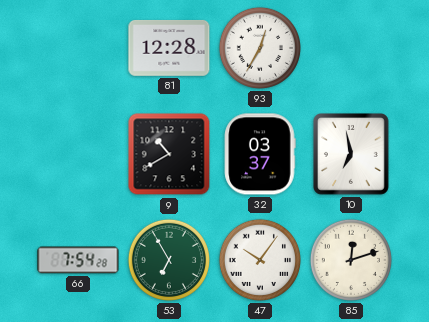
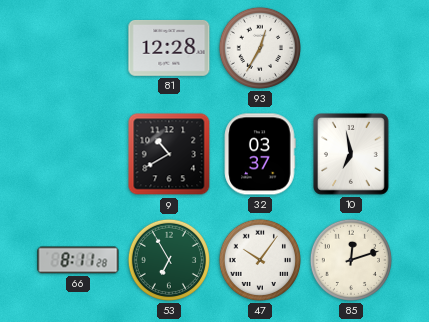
66: 7:54 -> 8:11 (78, 260)
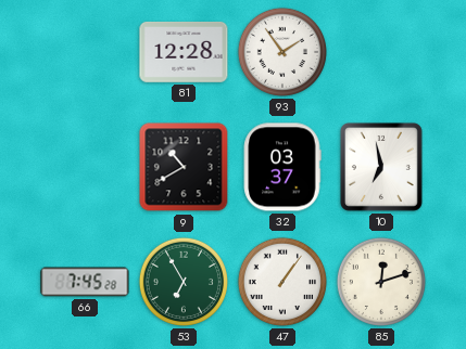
93: 12:35 -> 1:54 (282, 52)
66: 8:11 -> 7:45 (85, 282)
47: 10:06 -> 1:06 (282, 282)
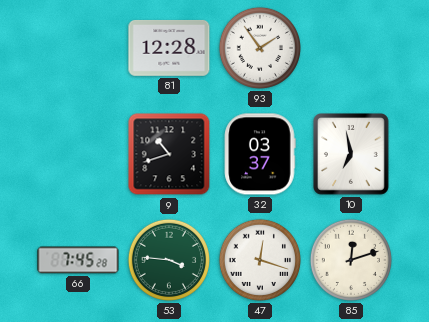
9: 10:40 -> 10:42 (169, 154)
53: 6:55 -> 3:46 (169, 260)
47: 1:06 -> 12:18 (260, 260)
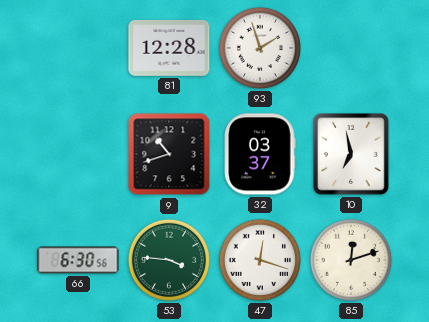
93: 1:54 -> 1:57 (260, 48)
66: 7:45 -> 6:30 (78, 260)
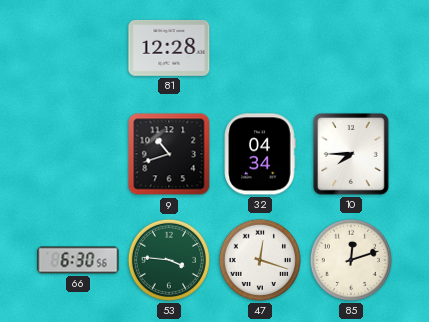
93: 1:57 -> none (260, 48)
32: 03:37 -> 04:34 (260, 154)
10: 6:58 -> 7:45 (352, 155)
